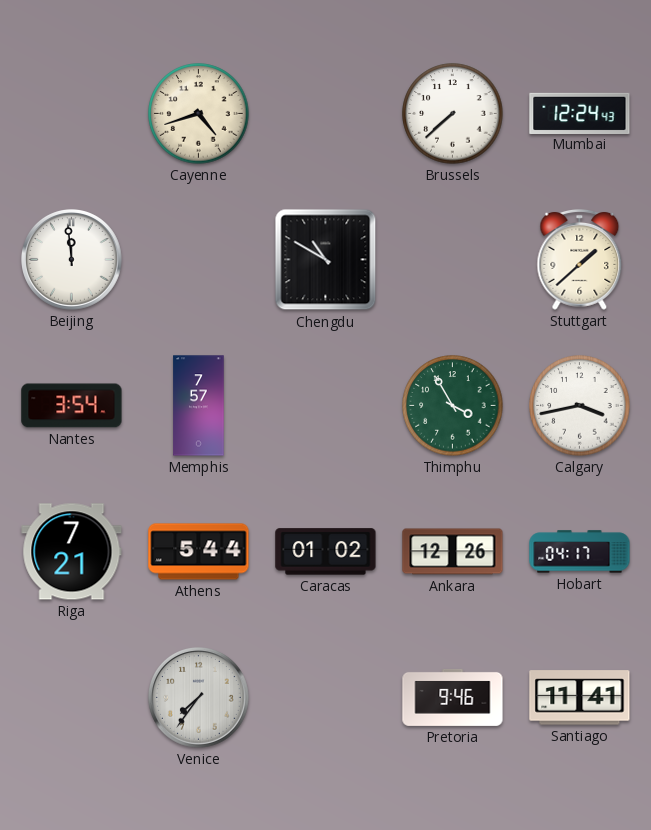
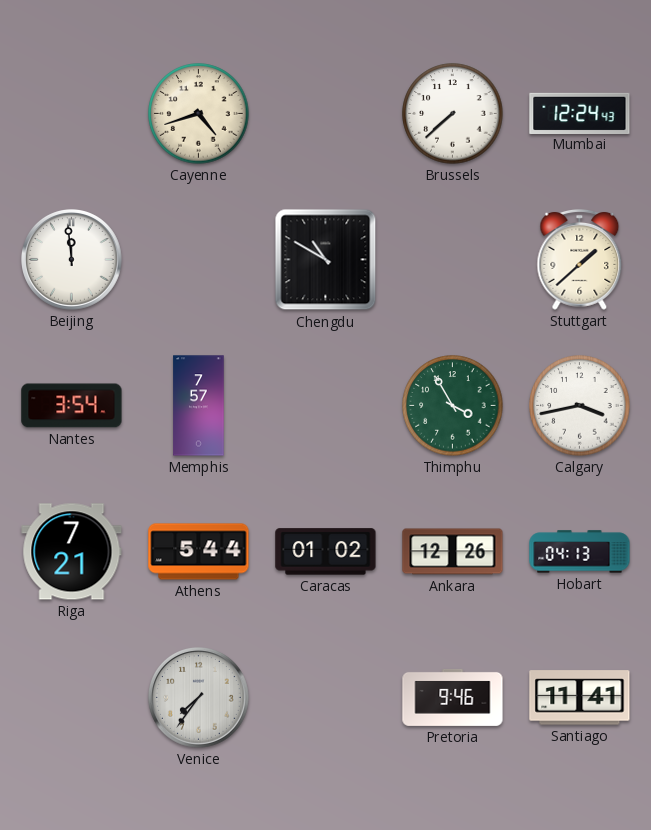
Hobart: 04:17 -> 04:13 (580, 552)
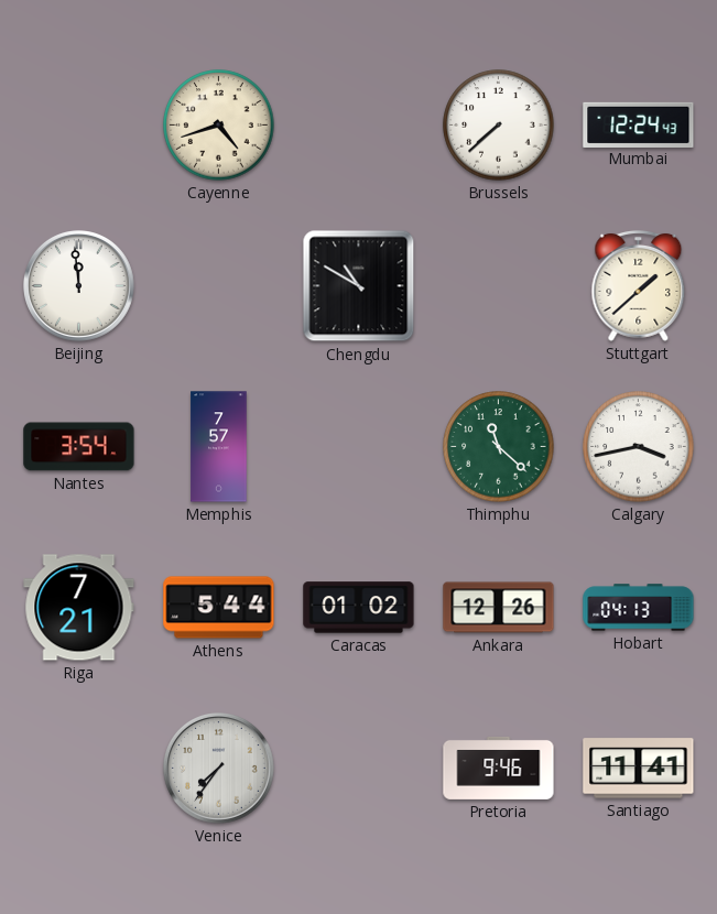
Thimphu: 3:55 -> 11:22 (499, 447)
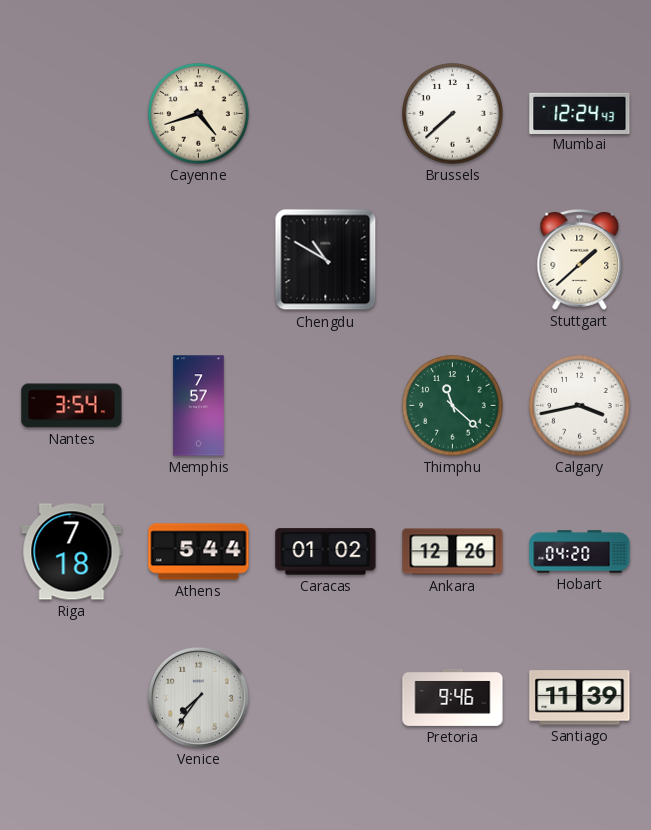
Beijing: 11:59 -> none (79, 286)
Riga: 7:21 -> 7:18 (72, 552)
Hobart: 04:13 -> 04:20 (580, 552)
Santiago: 11:41 -> 11:39 (580, 698)
